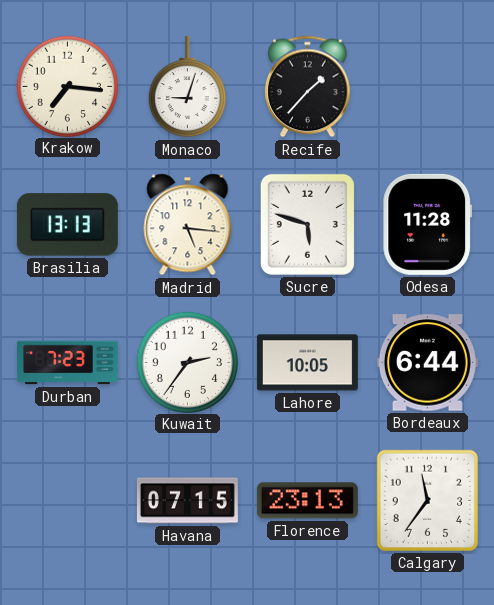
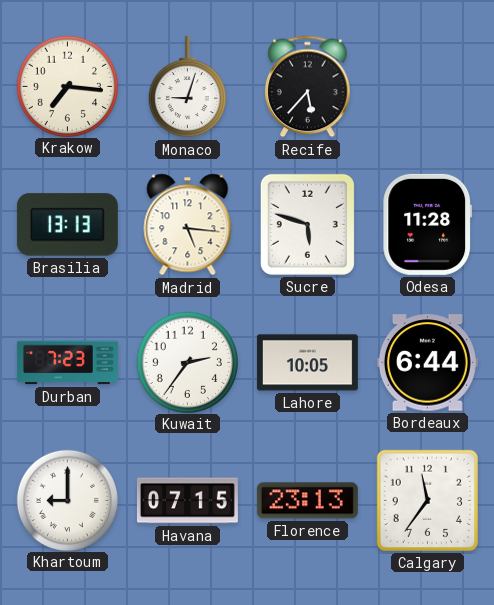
Recife: 1:37 -> 5:37 (308, 87)
Khartoum: none -> 9:00 (67, 500)
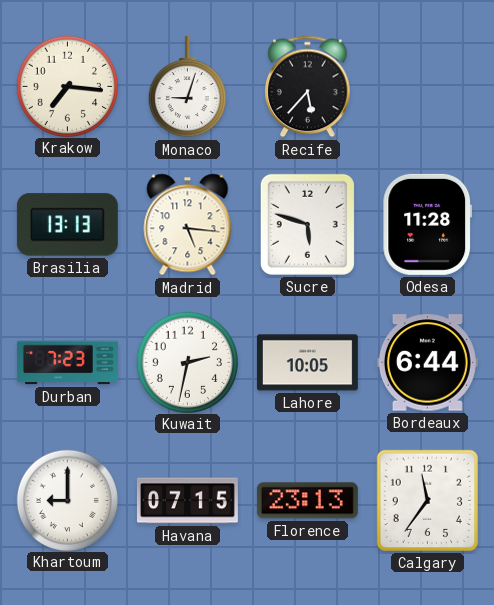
Kuwait: 2:36 -> 2:32 (187, 362)
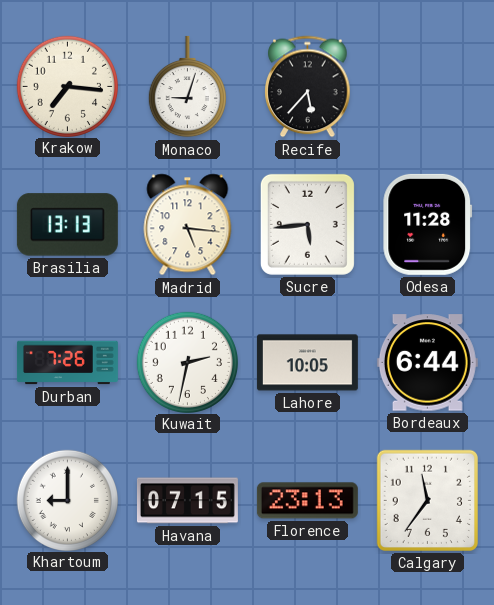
Sucre: 5:48 -> 5:44 (307, 224)
Durban: 7:23 -> 7:26 (67, 363)
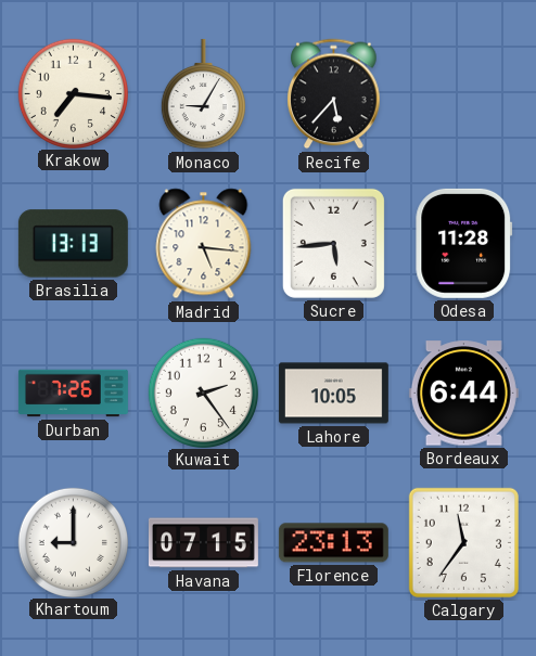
Monaco: 9:03 -> 9:05 (203, 94)
Kuwait: 2:32 -> 2:24 (203, 393)
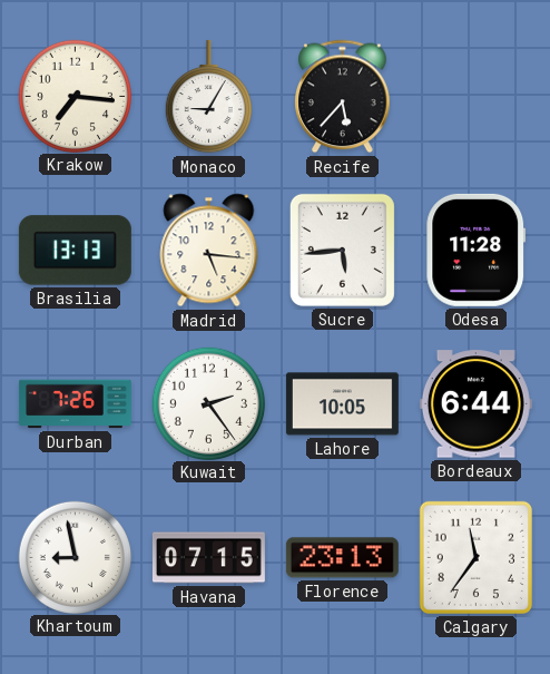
Khartoum: 9:00 -> 8:58 (75, 557)
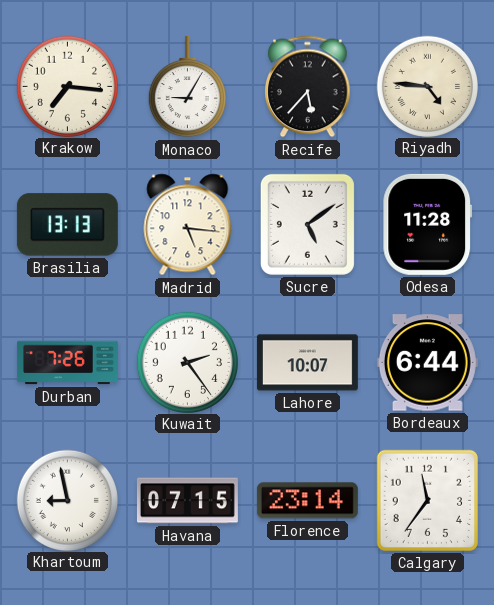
Riyadh: none -> 4:46 (427, 86)
Sucre: 5:44 -> 5:09 (307, 224)
Lahore: 10:05 -> 10:07 (307, 363)
Florence: 23:13 -> 23:14 (307, 501)
